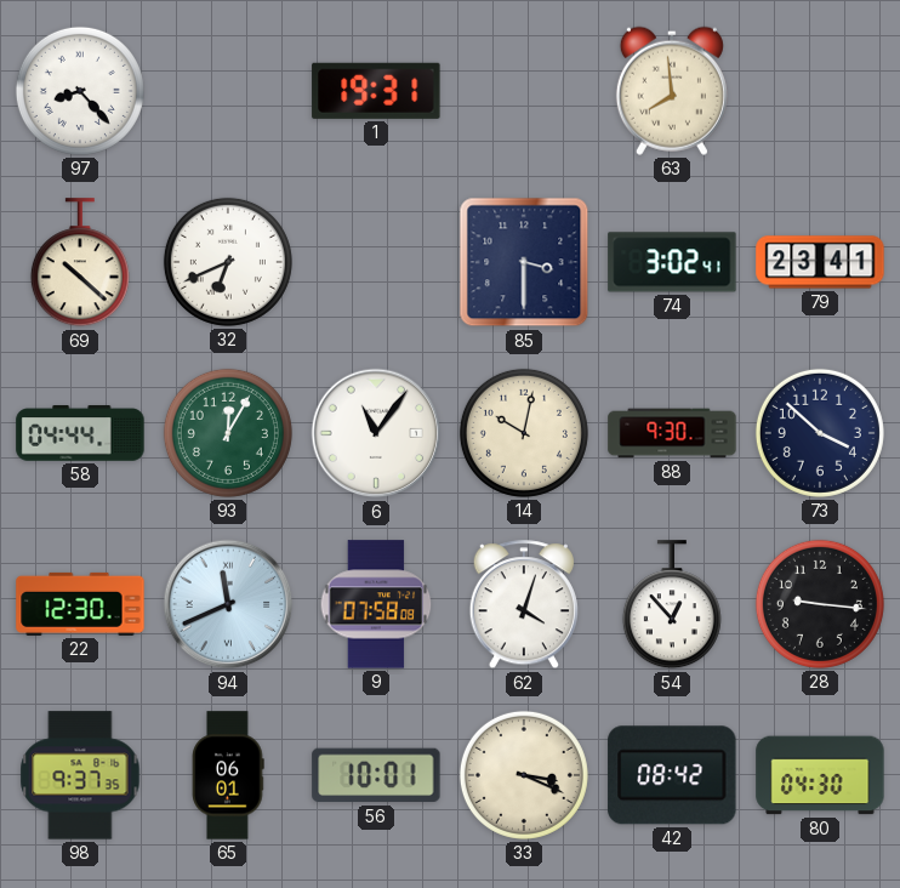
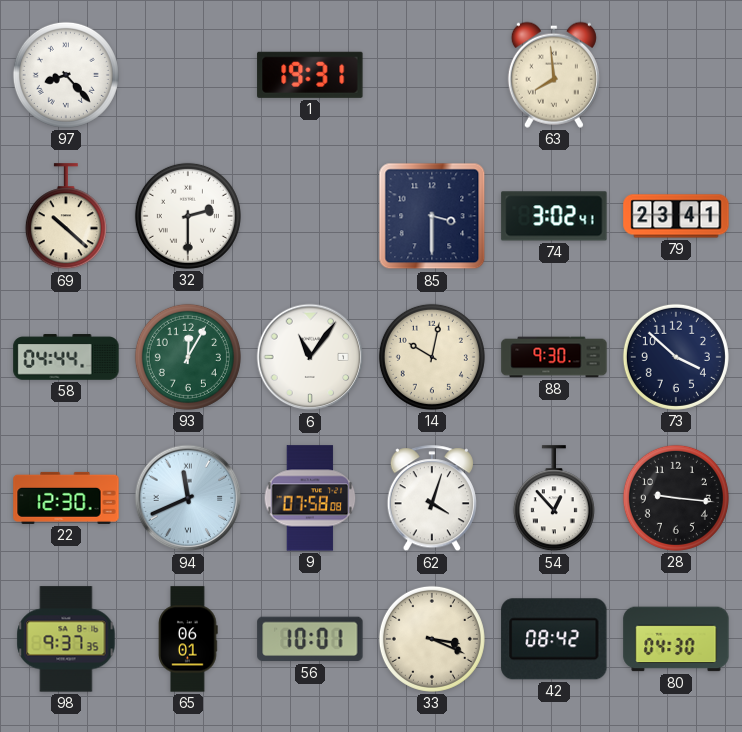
32: 6:41 -> 2:30 (188, 216)
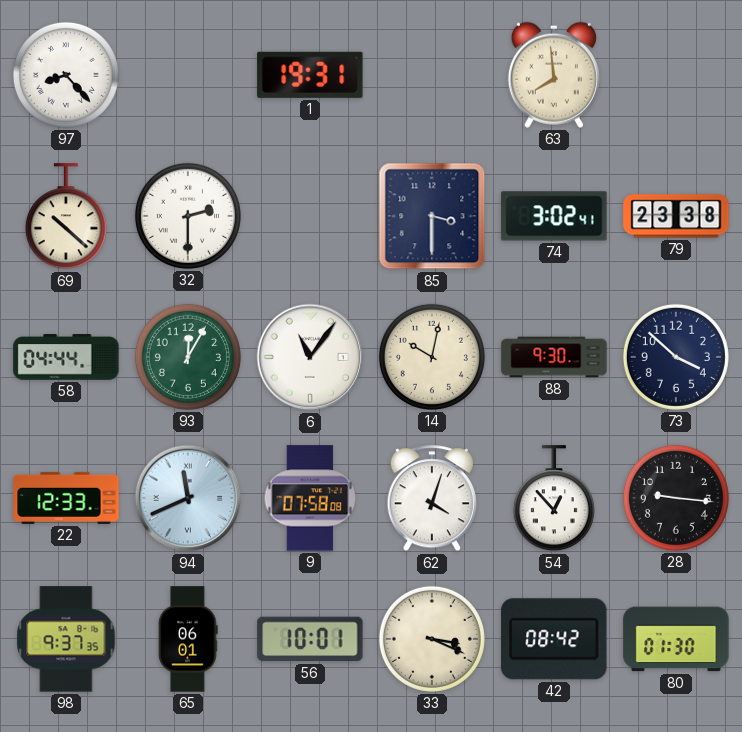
79: 23:41 -> 23:38 (676, 216)
22: 12:30 -> 12:33 (66, 498)
80: 04:30 -> 01:30 (676, 639)
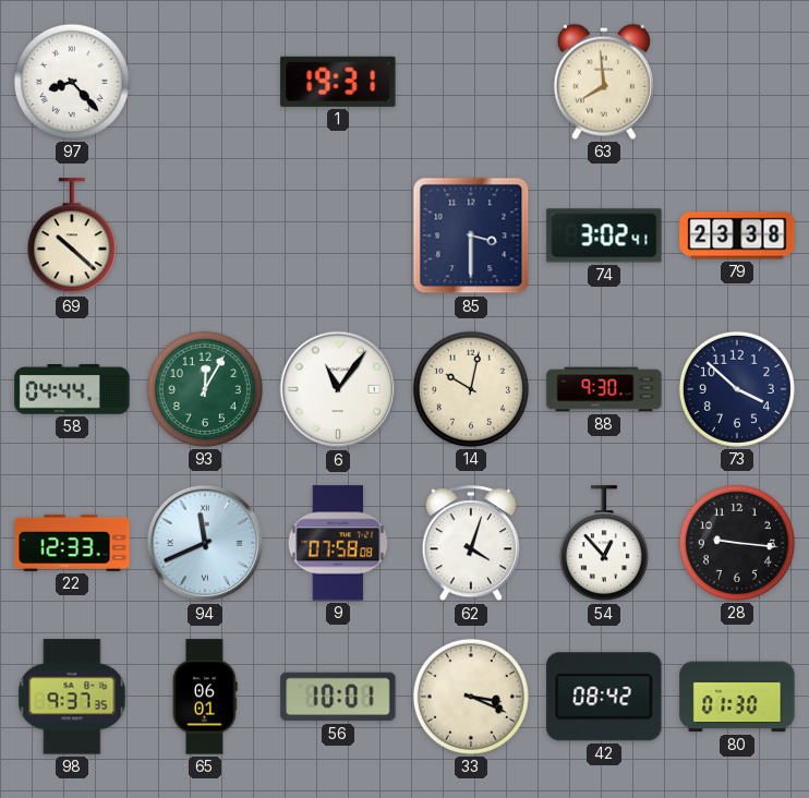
32: 2:30 -> none (188, 216)
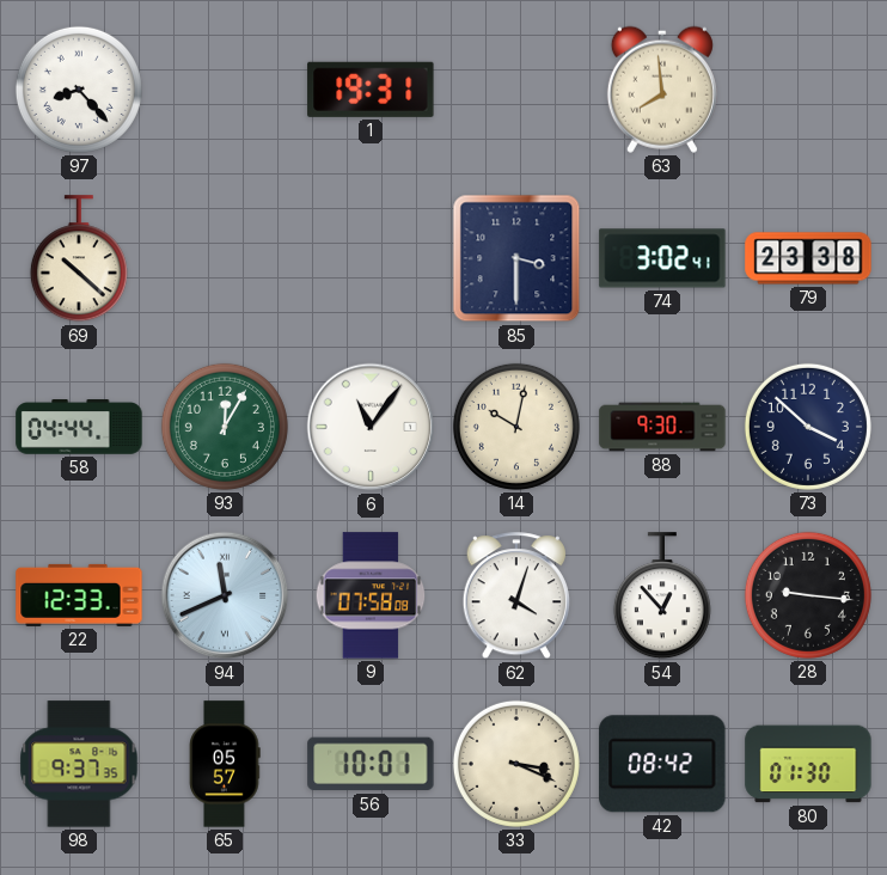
65: 06:01 -> 05:57 (225, 764)
